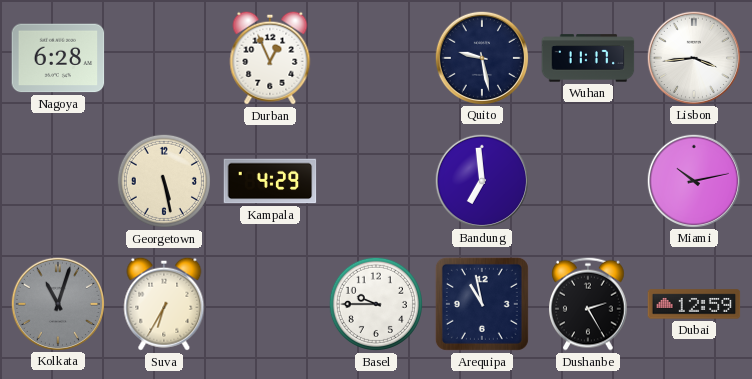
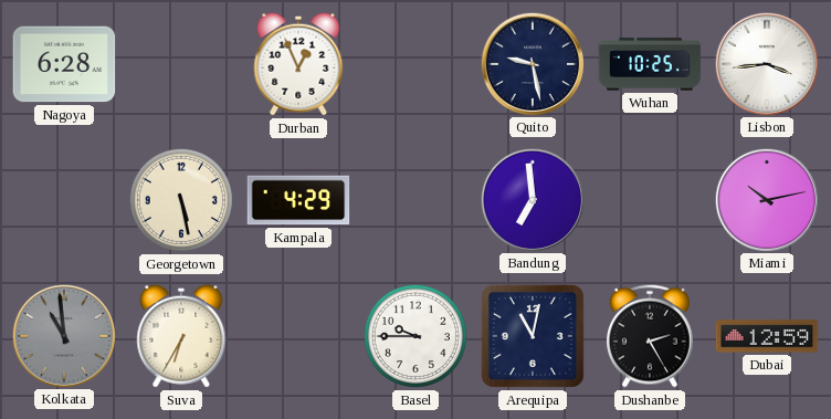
Wuhan: 11:17 -> 10:25 (650, 64)
Kolkata: 11:03 -> 10:59 (63, 335)
Arequipa: 10:58 -> 11:02 (533, 336)
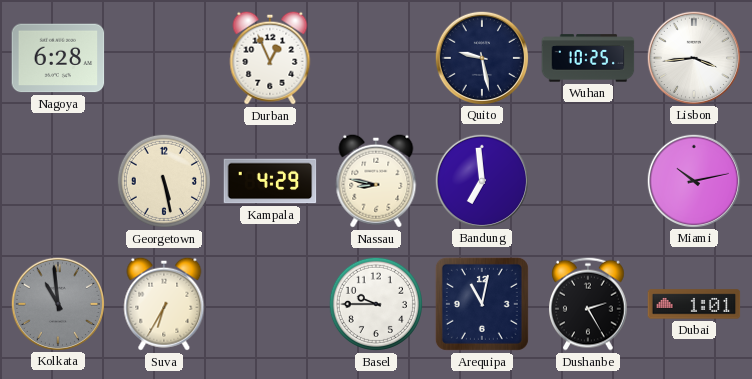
Nassau: none -> 8:47 (376, 181)
Dubai: 12:59 -> 1:01 (694, 304)
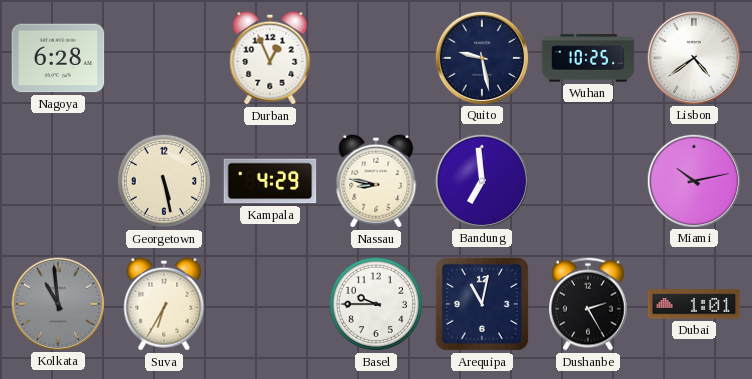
Lisbon: 3:44 -> 4:39 (693, 57)
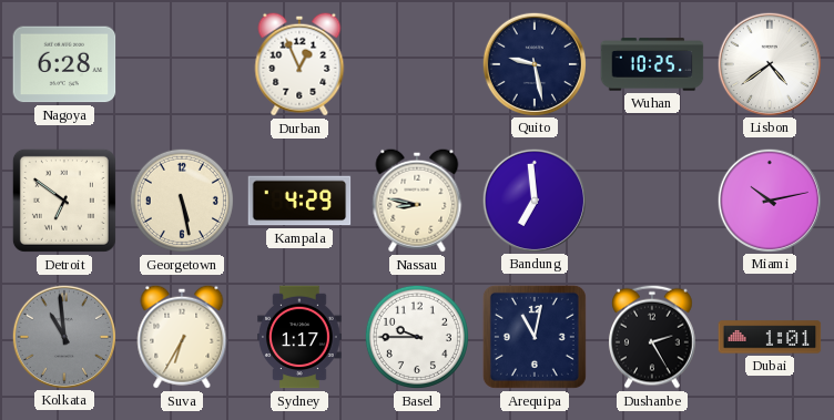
Detroit: none -> 6:51 (64, 201)
Sydney: none -> 1:17 (299, 337)
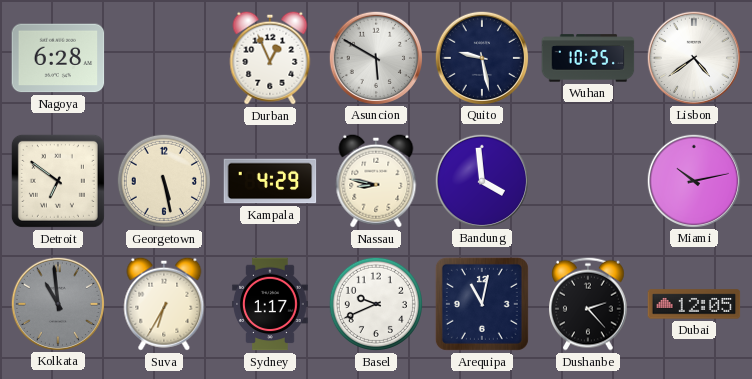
Asuncion: none -> 5:50 (375, 57)
Bandung: 6:59 -> 3:59 (481, 180)
Basel: 9:45 -> 9:41 (376, 304)
Dushanbe: 2:25 -> 2:23 (589, 304)
Dubai: 1:01 -> 12:05 (694, 304)
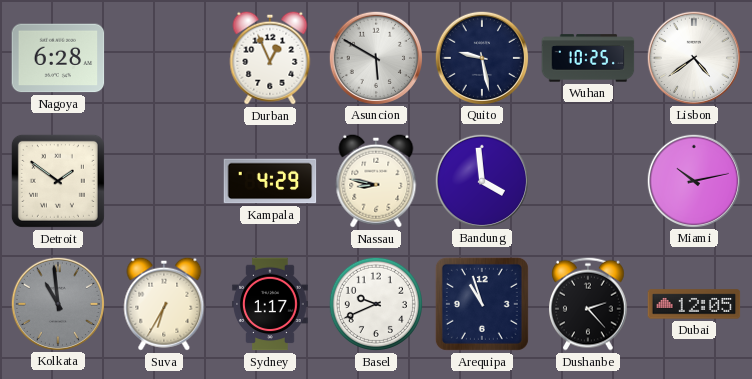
Detroit: 6:51 -> 1:51 (58, 181)
Georgetown: 5:28 -> none (164, 181)
Arequipa: 11:02 -> 10:57 (482, 304)
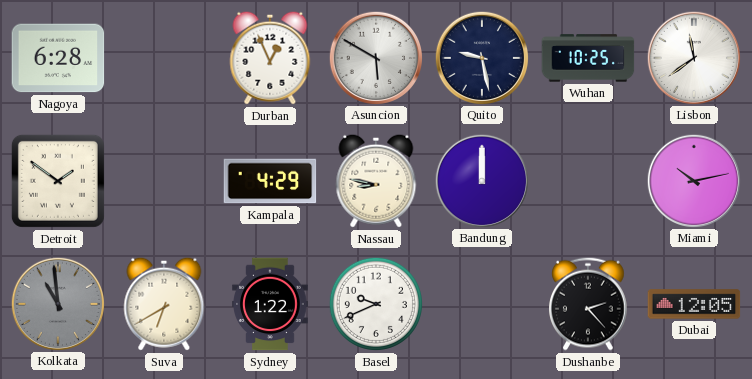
Lisbon: 4:39 -> 11:39 (693, 57)
Bandung: 3:59 -> 12:00 (481, 180)
Suva: 6:35 -> 6:40 (164, 304)
Sydney: 1:17 -> 1:22 (270, 304)
Arequipa: 10:57 -> none (482, 304)
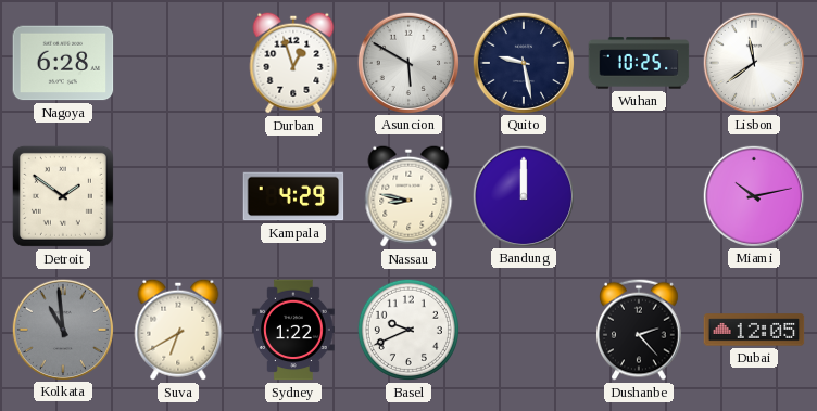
Durban: 12:56 -> 12:57 (293, 63)
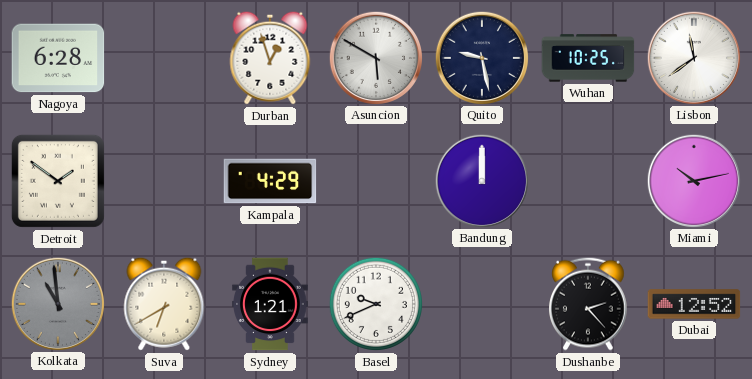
Nassau: 8:47 -> none (409, 196)
Sydney: 1:22 -> 1:21 (270, 304)
Dubai: 12:05 -> 12:52 (694, 304)
